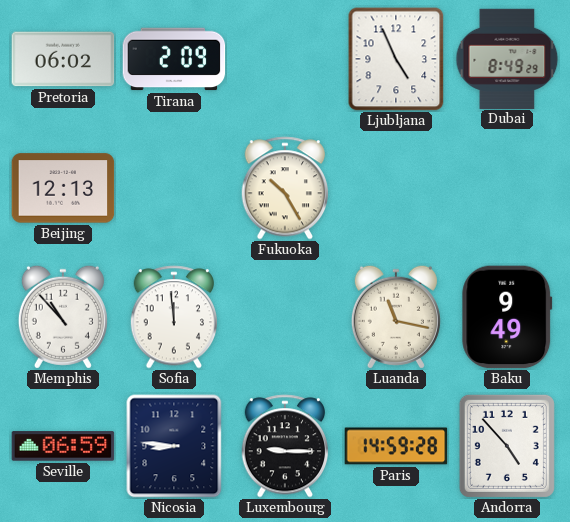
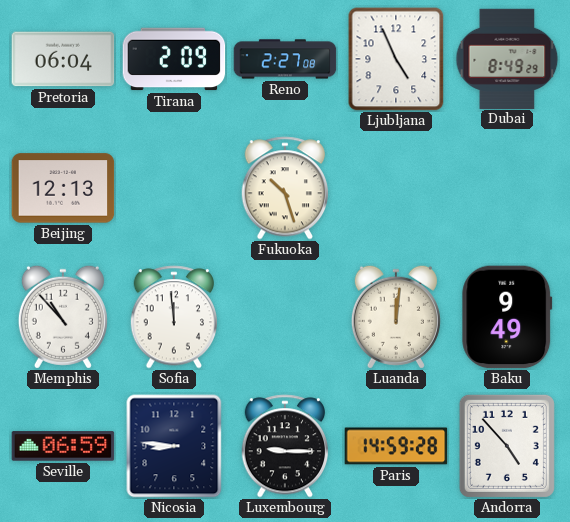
Pretoria: 06:02 -> 06:04 (63, 59)
Reno: none -> 2:27 (285, 59)
Fukuoka: 10:25 -> 10:27 (285, 188)
Luanda: 11:17 -> 12:01 (396, 317)
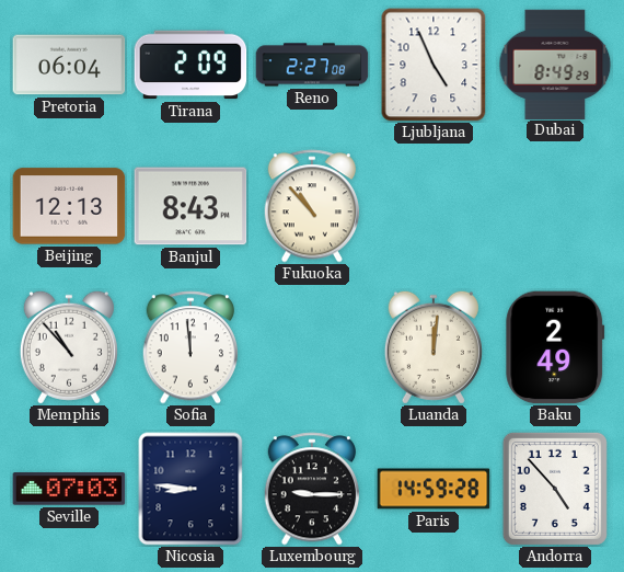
Banjul: none -> 8:43 (190, 206)
Fukuoka: 10:27 -> 10:53 (312, 206)
Baku: 9:49 -> 2:49 (555, 347)
Seville: 06:59 -> 07:03 (69, 489)
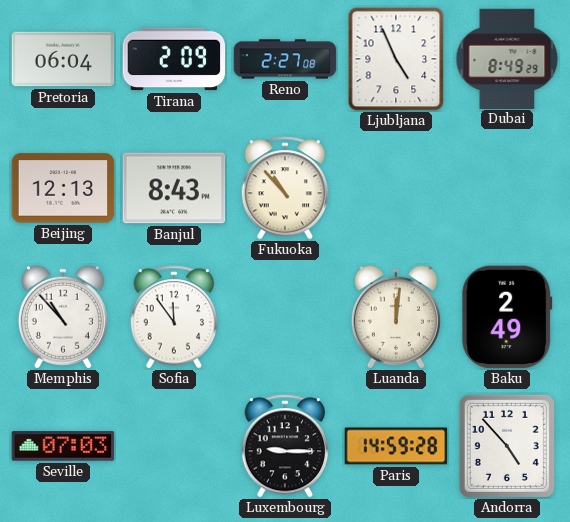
Sofia: 11:59 -> 11:54 (174, 317)
Nicosia: 8:46 -> none (190, 489)
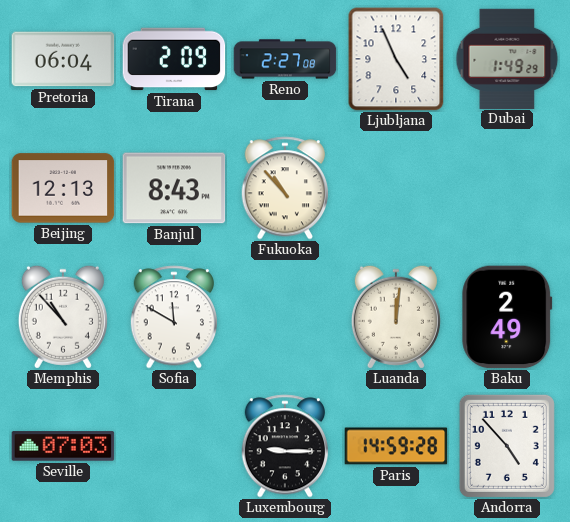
Dubai: 8:49 -> 1:49 (507, 58)
Sofia: 11:54 -> 11:50 (174, 317)
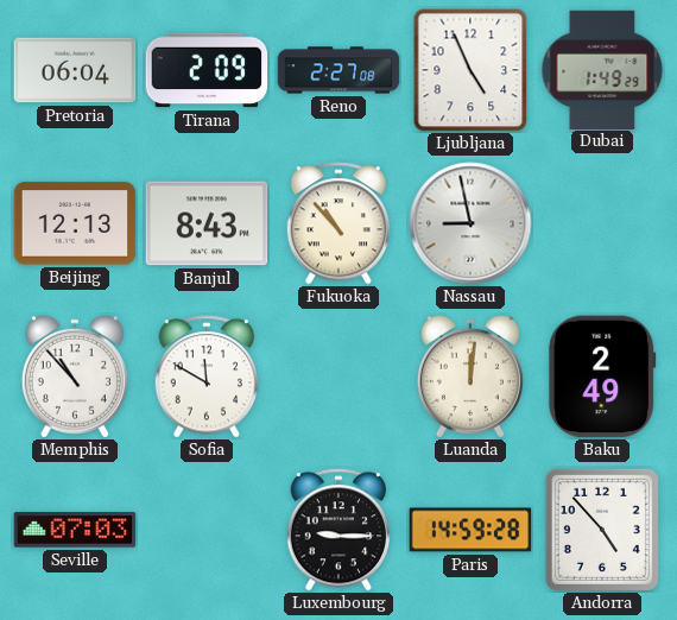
Nassau: none -> 8:58 (470, 223)
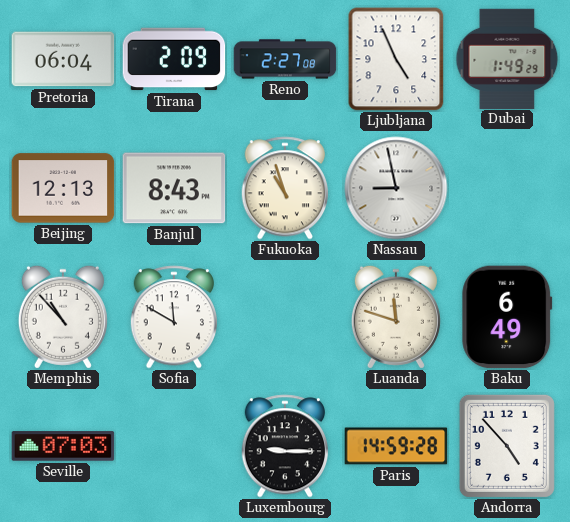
Fukuoka: 10:53 -> 10:57 (285, 188)
Luanda: 12:01 -> 11:48 (396, 317)
Baku: 2:49 -> 6:49 (507, 317)
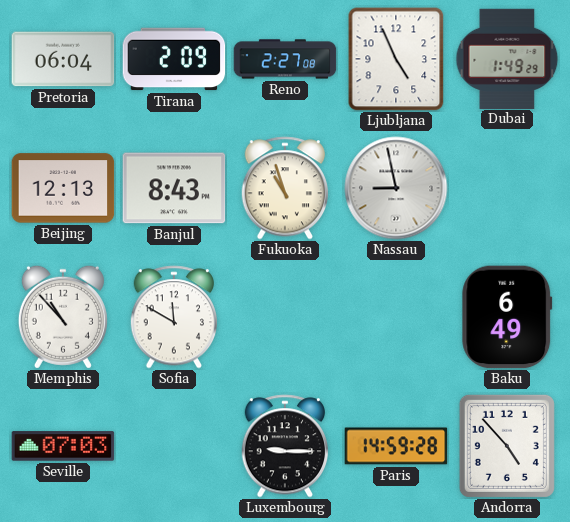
Luanda: 11:48 -> none (396, 317)
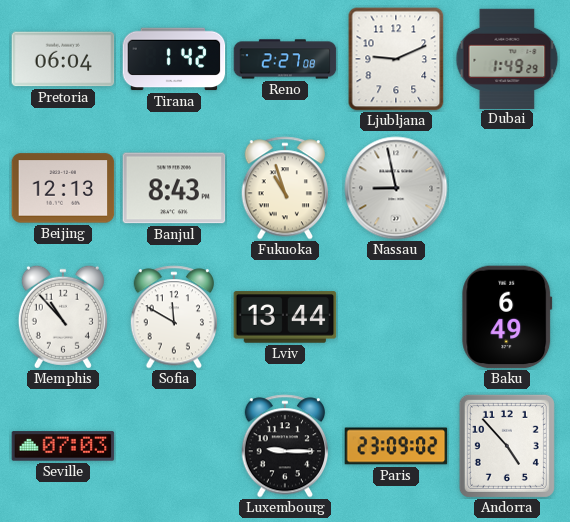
Tirana: 2:09 -> 1:42 (174, 59)
Ljubljana: 4:56 -> 9:11 (396, 59)
Lviv: none -> 13:44 (285, 317)
Paris: 14:59 -> 23:09 (396, 446)
